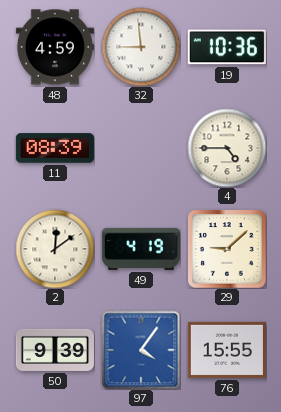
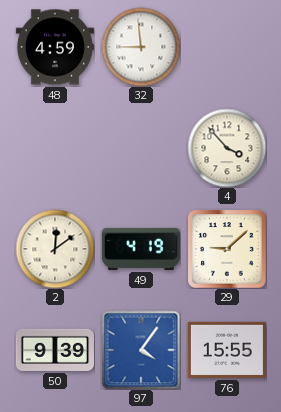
19: 10:36 -> none (227, 47)
11: 08:39 -> none (55, 148)
4: 4:45 -> 3:53 (227, 148)
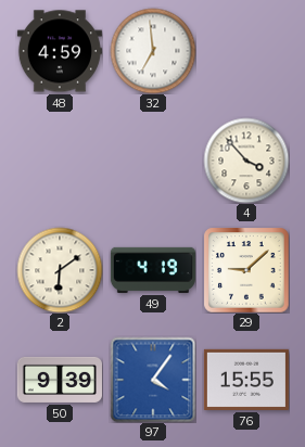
32: 8:59 -> 6:59 (153, 51)
2: 12:09 -> 6:09 (60, 270)
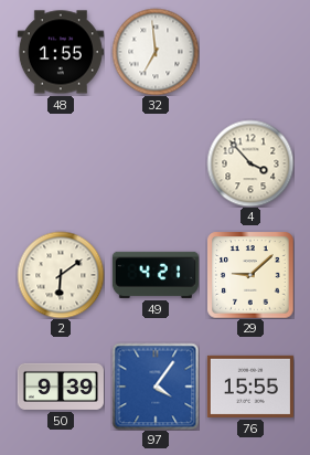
48: 4:59 -> 1:55 (61, 52)
49: 4:19 -> 4:21 (156, 275)
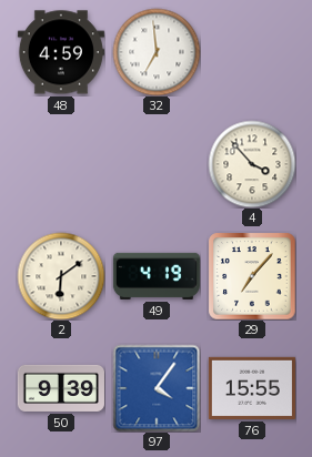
48: 1:55 -> 4:59 (61, 52)
49: 4:21 -> 4:19 (157, 276)
29: 9:08 -> 7:07 (252, 276)
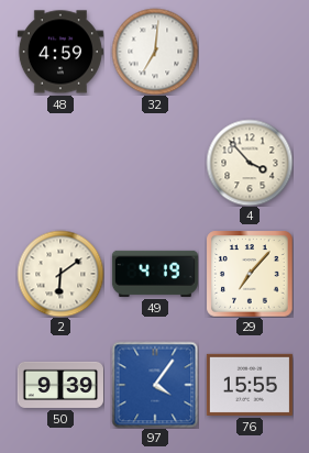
32: 6:59 -> 7:01 (155, 52)
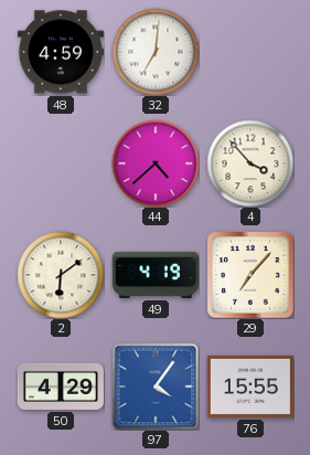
44: none -> 4:38 (156, 163)
50: 9:39 -> 4:29 (61, 387)
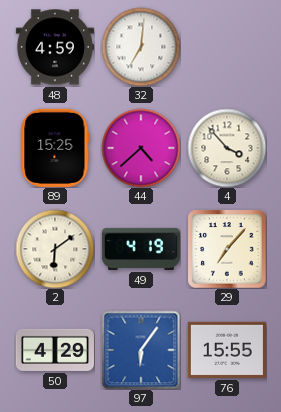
89: none -> 15:25 (55, 148)
97: 4:06 -> 6:06 (141, 350)
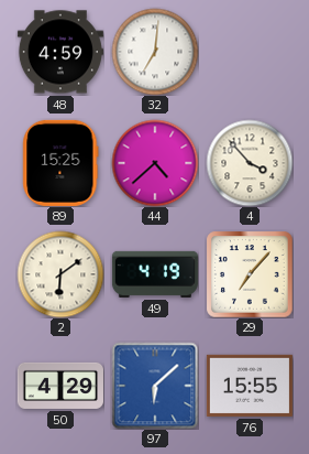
97: 6:06 -> 6:08 (155, 386)
